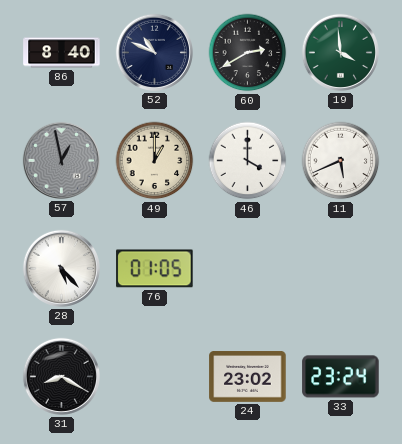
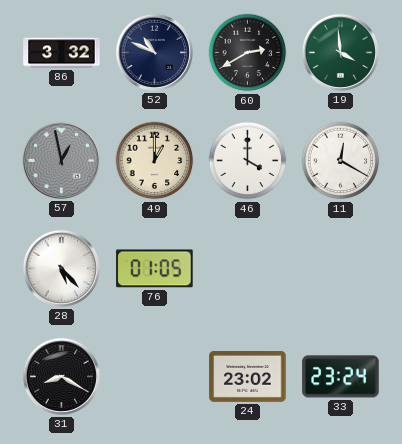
86: 8:40 -> 3:32 (62, 53)
11: 5:41 -> 12:20 (341, 161)
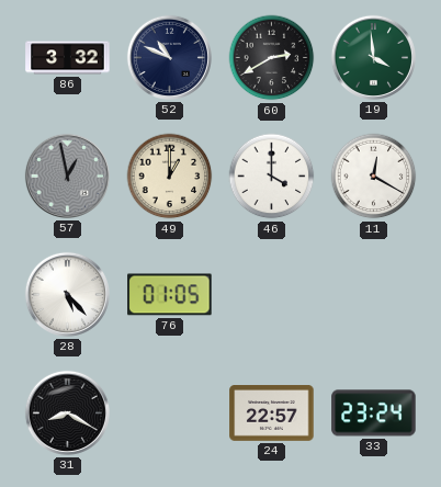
24: 23:02 -> 22:57 (272, 414)
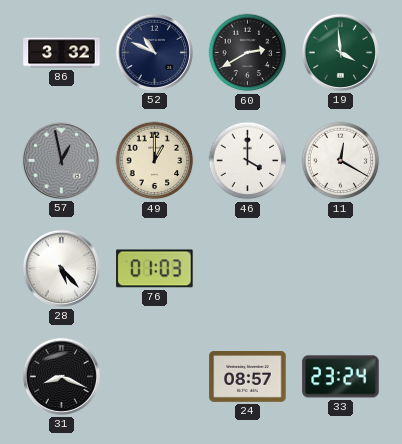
76: 01:05 -> 01:03 (155, 269)
31: 8:20 -> 8:19 (61, 376)
24: 22:57 -> 08:57 (248, 377)
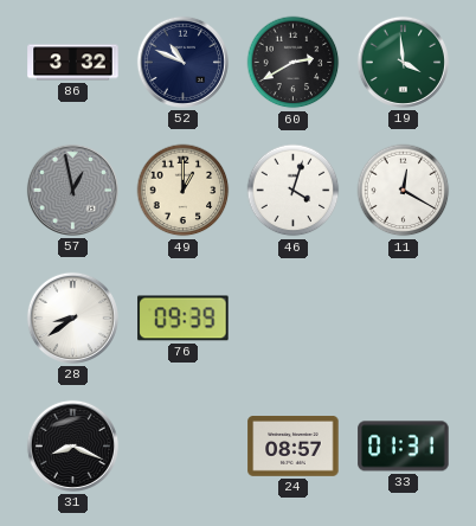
46: 4:00 -> 4:03 (294, 191)
28: 5:23 -> 8:39 (72, 317)
76: 01:03 -> 09:39 (184, 319)
33: 23:24 -> 01:31 (404, 447)
